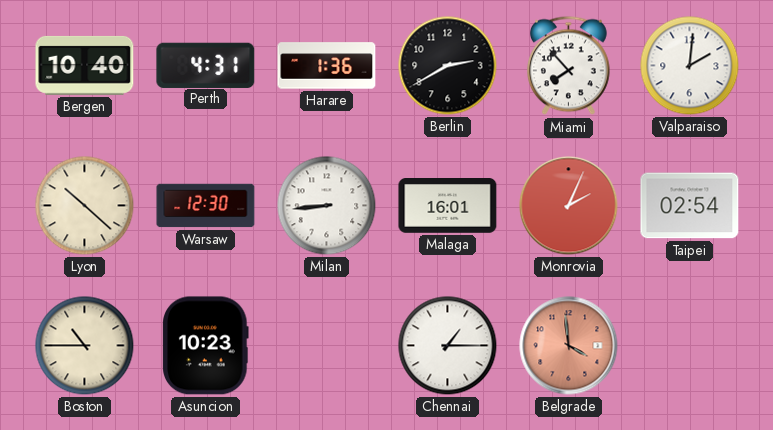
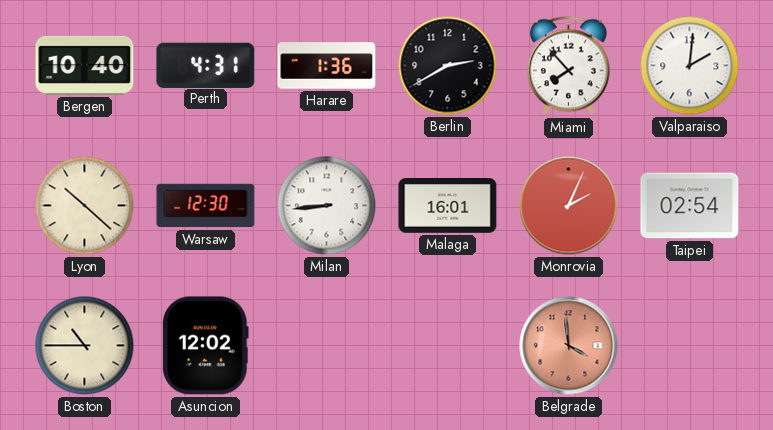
Asuncion: 10:23 -> 12:02 (206, 346)
Chennai: 1:15 -> none (448, 346)
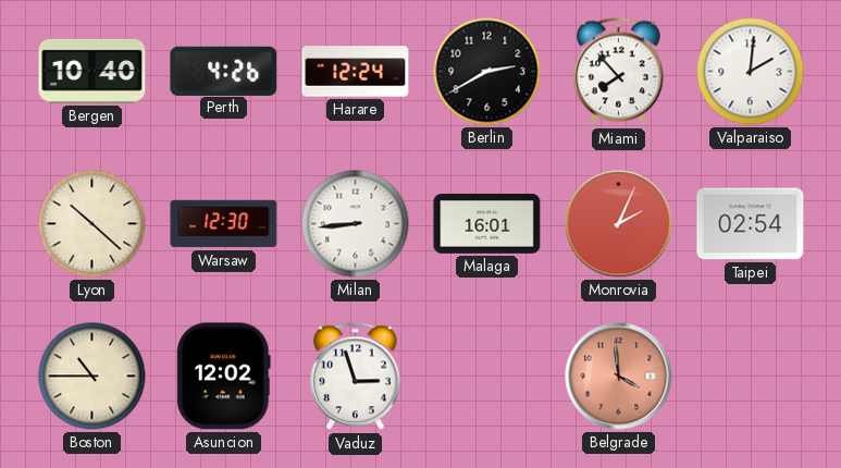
Perth: 4:31 -> 4:26 (224, 71)
Harare: 1:36 -> 12:24 (356, 72)
Vaduz: none -> 2:57 (356, 377)
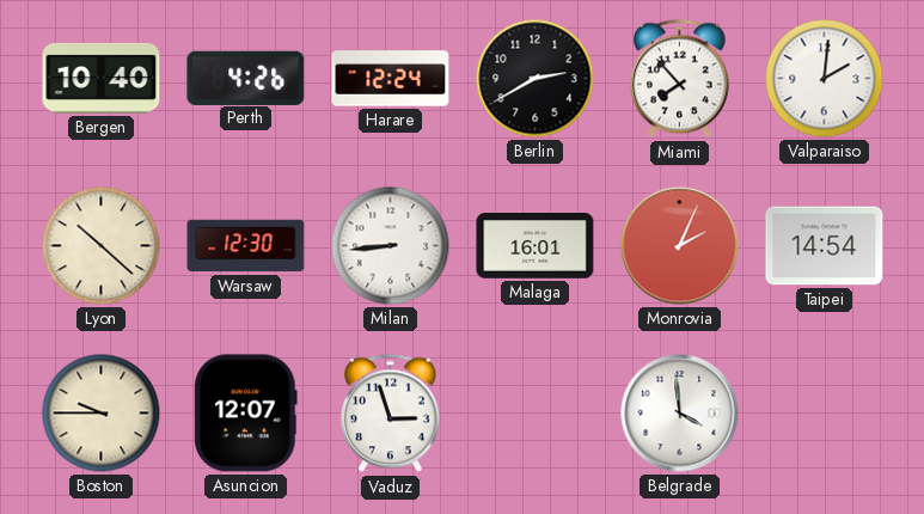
Taipei: 02:54 -> 14:54 (825, 246)
Boston: 10:45 -> 9:45 (102, 414)
Asuncion: 12:02 -> 12:07 (246, 414)
Belgrade dial: salmon -> white (680, 414)
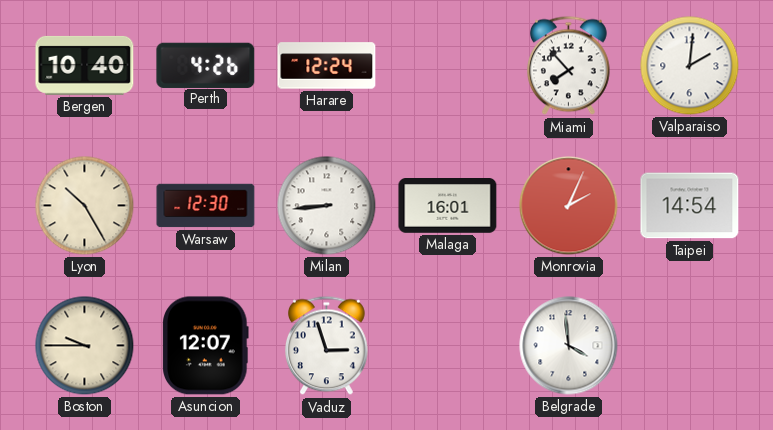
Berlin: 2:40 -> none (536, 79)
Lyon: 10:22 -> 10:25 (85, 206)
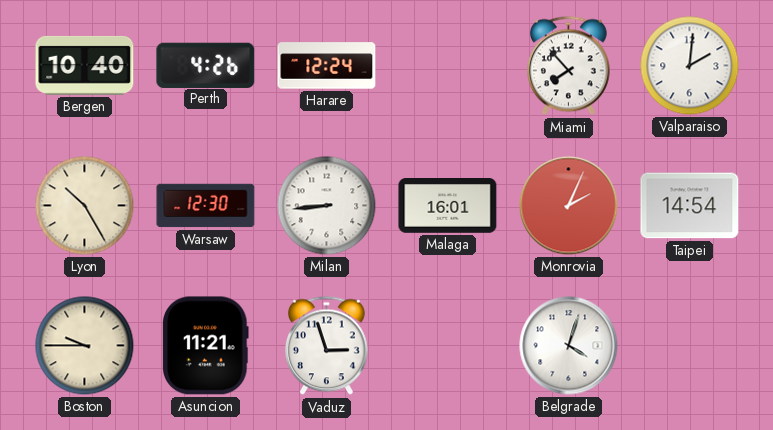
Asuncion: 12:07 -> 11:21 (206, 346)
Belgrade: 3:59 -> 4:03 (569, 346)
